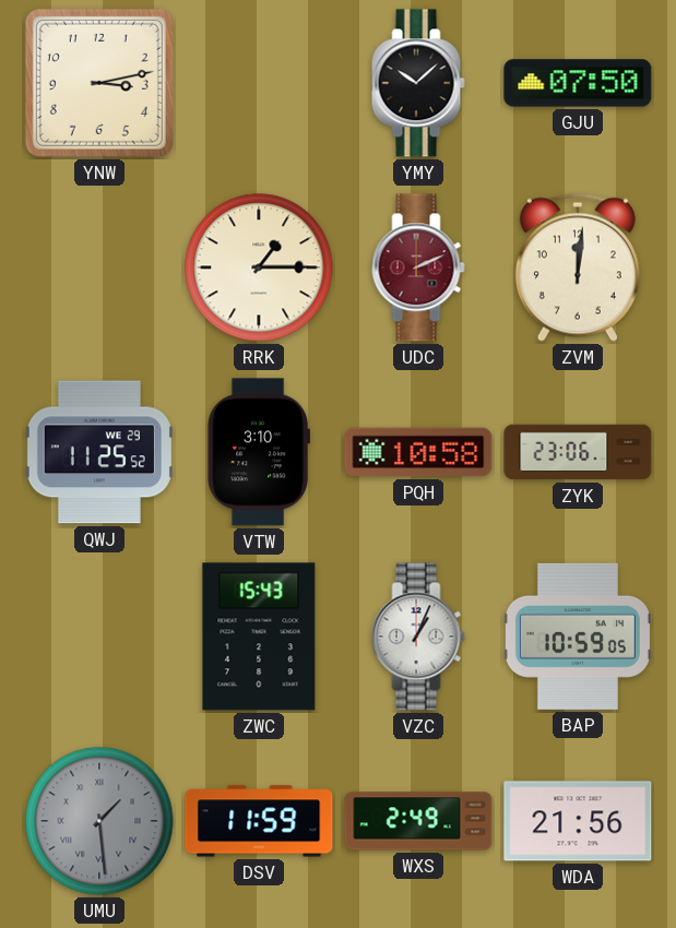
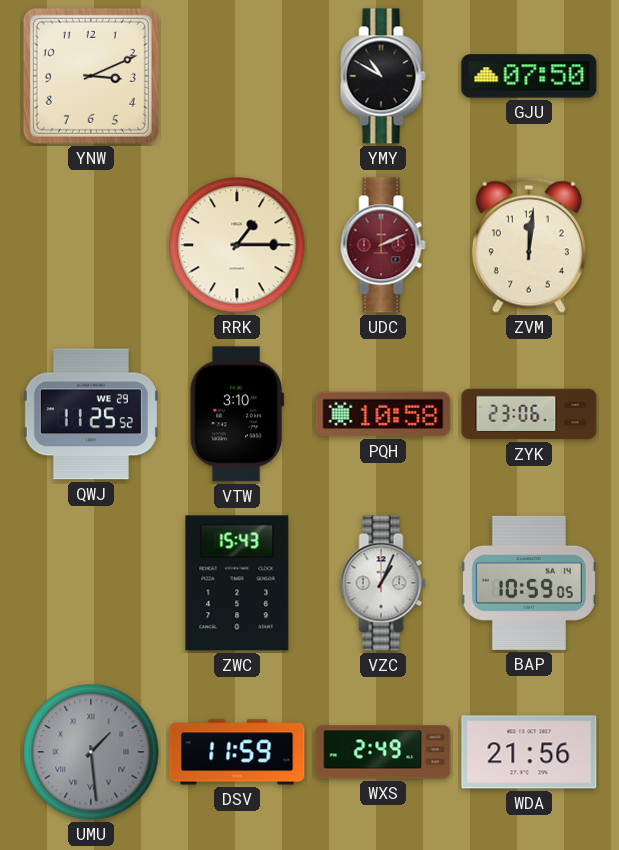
YNW: 3:13 -> 3:11 (91, 76)
YMY: 10:08 -> 10:50 (383, 76)
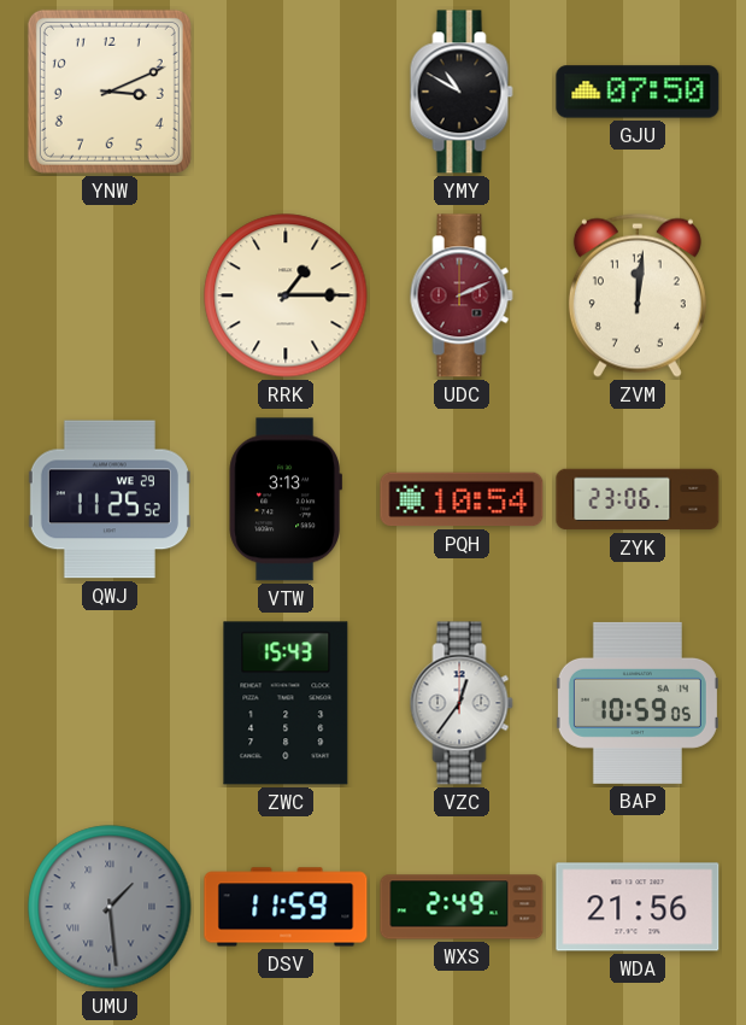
VTW: 3:10 -> 3:13 (284, 499)
PQH: 10:58 -> 10:54 (462, 499)
VZC: 1:04 -> 12:36 (462, 703)
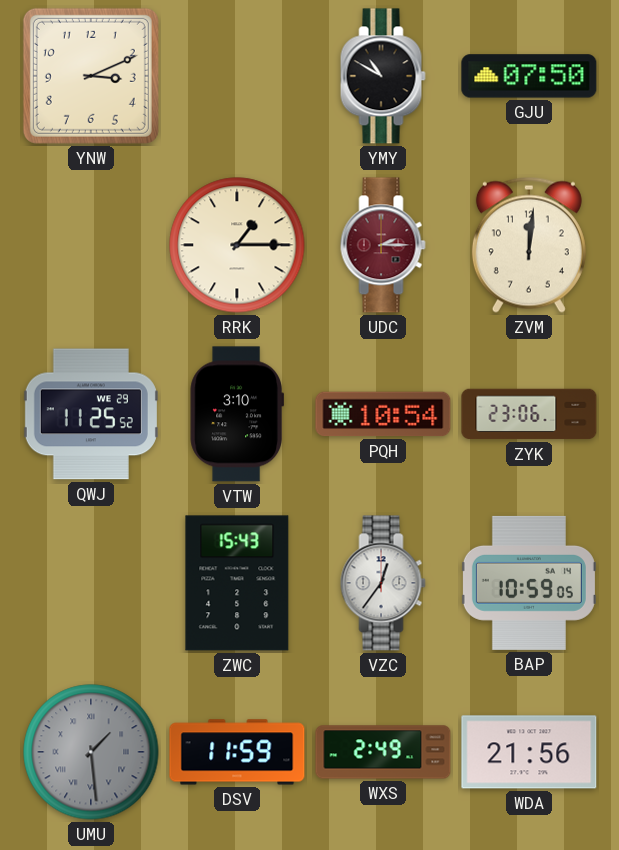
UDC: 2:11 -> 2:15 (383, 245)
VTW: 3:13 -> 3:10 (236, 414)
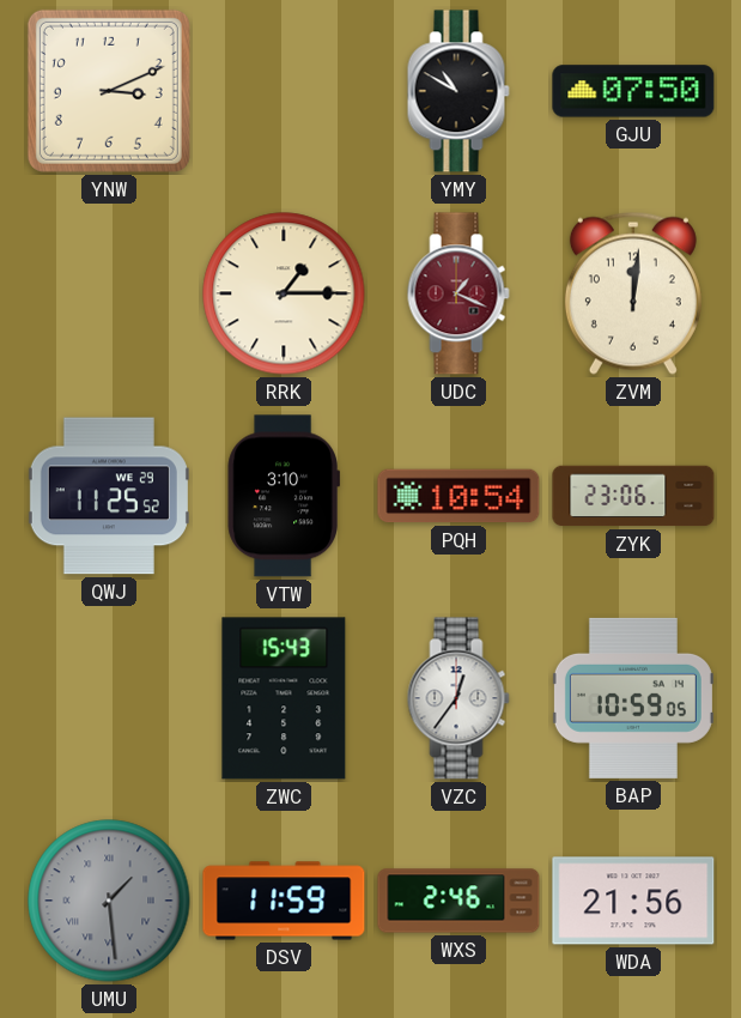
UDC: 2:15 -> 1:19 (458, 293)
WXS: 2:49 -> 2:46 (458, 901)
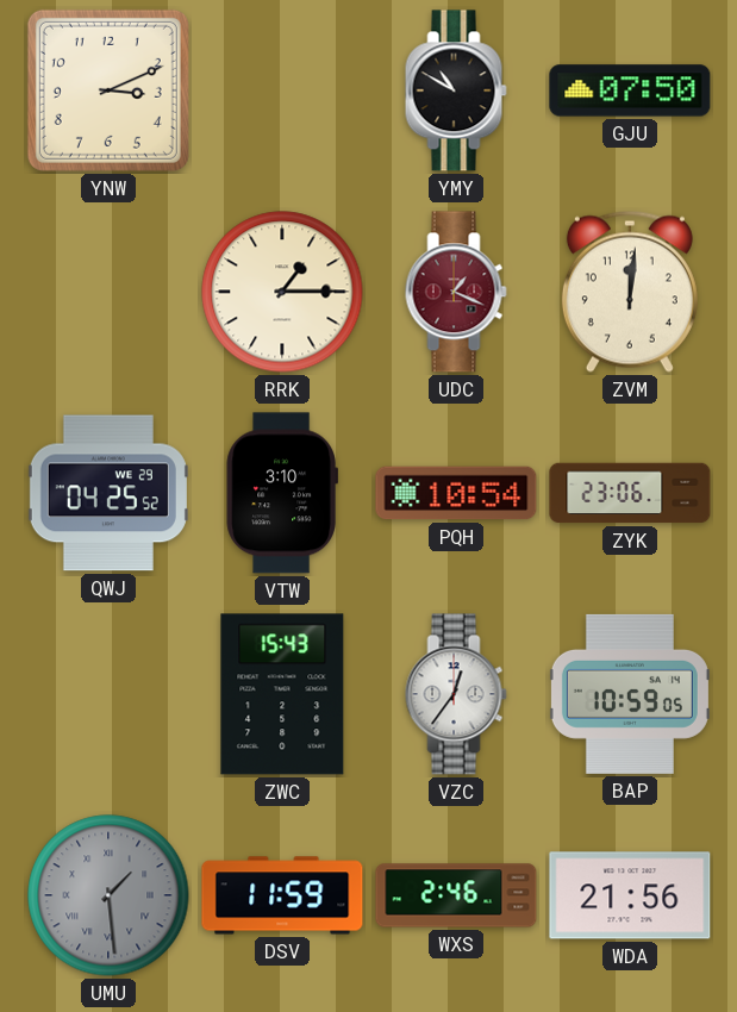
QWJ: 11:25 -> 04:25 (108, 493)
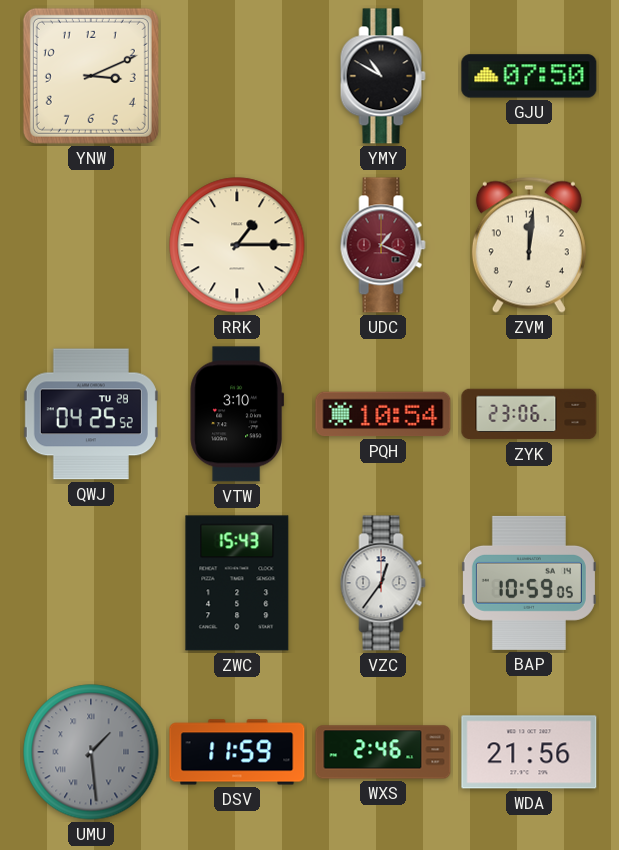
QWJ date: WE 29 -> TU 28 (91, 414)
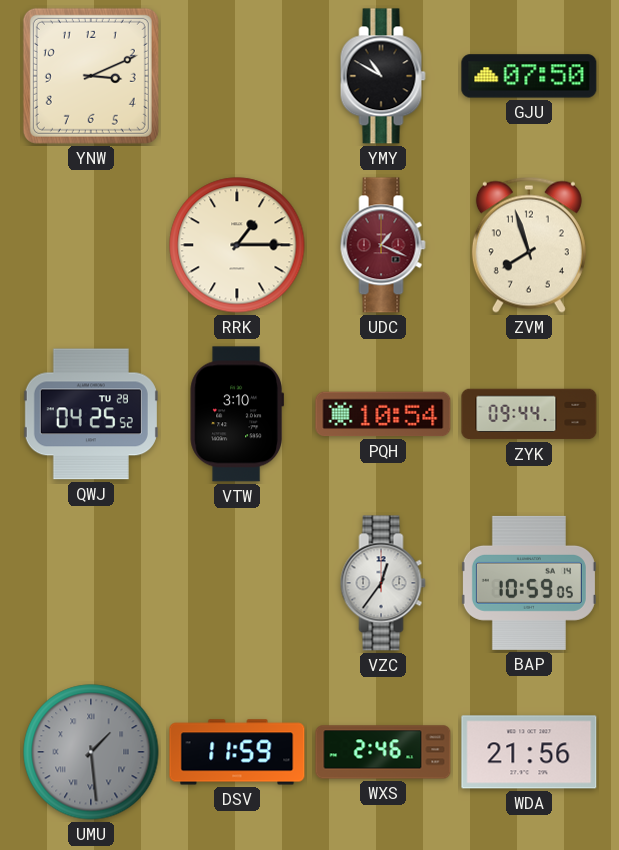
ZVM: 12:01 -> 7:57 (529, 245)
ZYK: 23:06 -> 09:44 (529, 414)
ZWC: 15:43 -> none (237, 583)
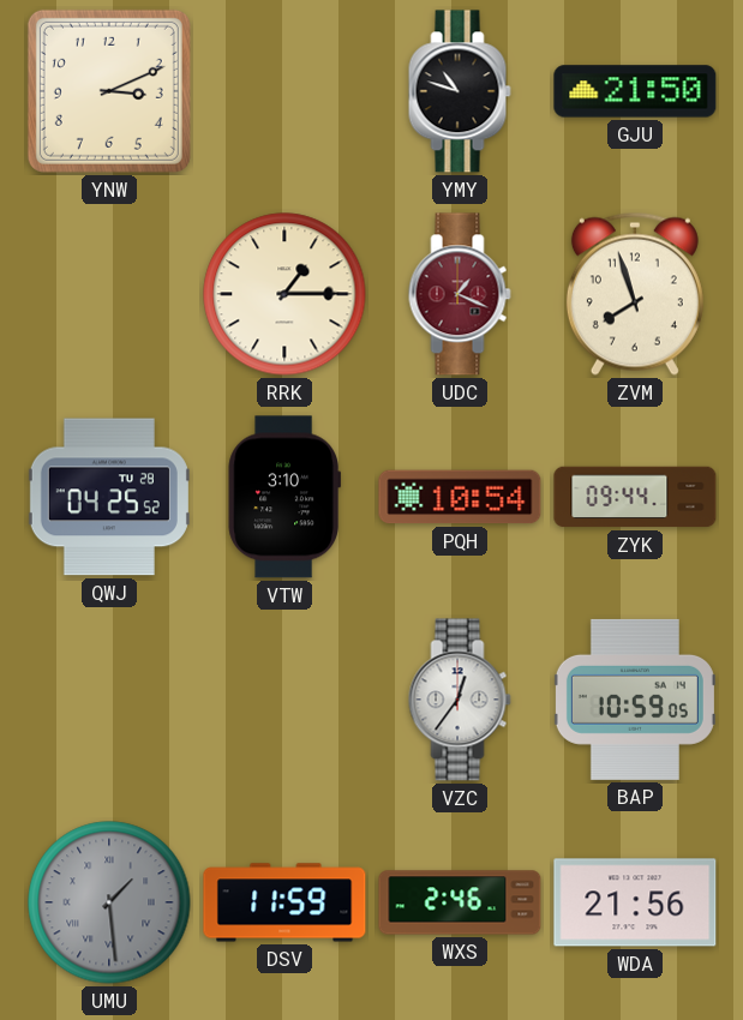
YMY: 10:50 -> 10:48 (460, 91)
GJU: 07:50 -> 21:50 (635, 91)
